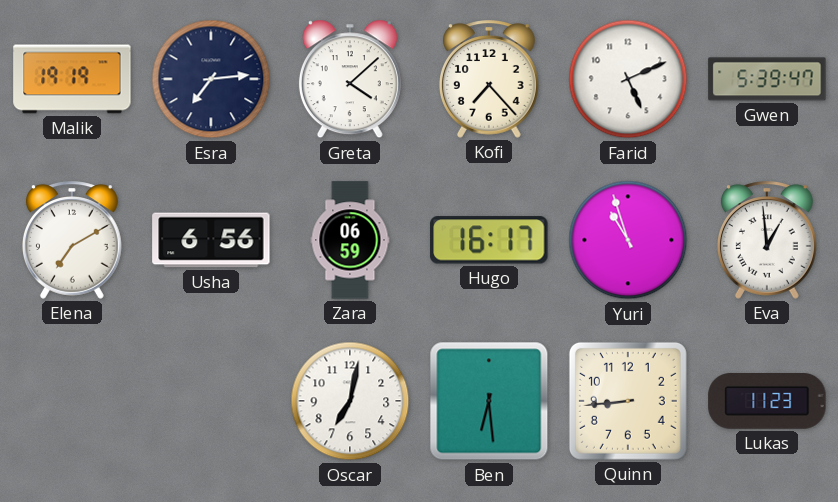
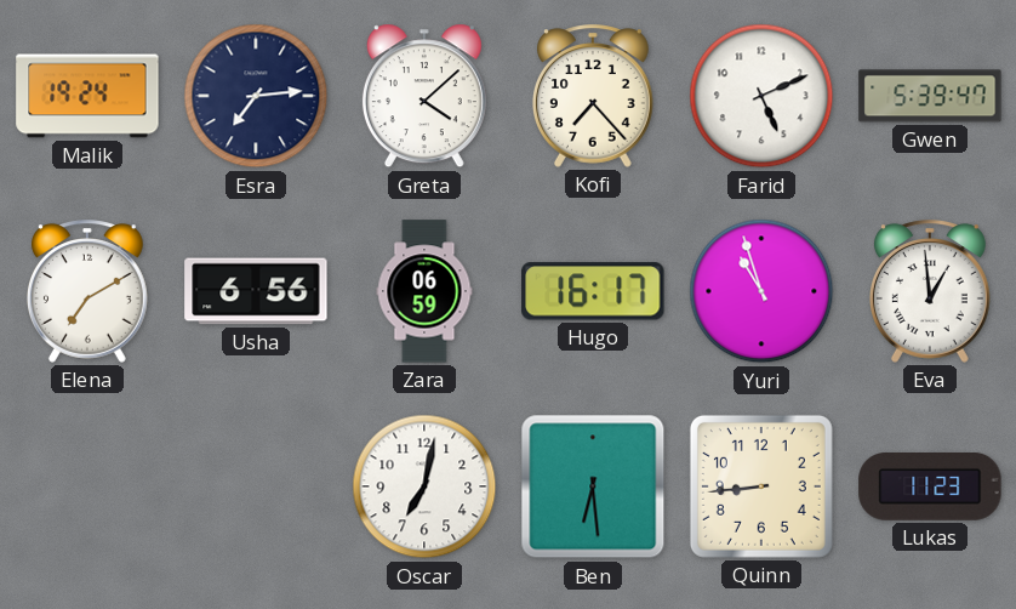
Malik: 19:19 -> 19:24 (87, 96)
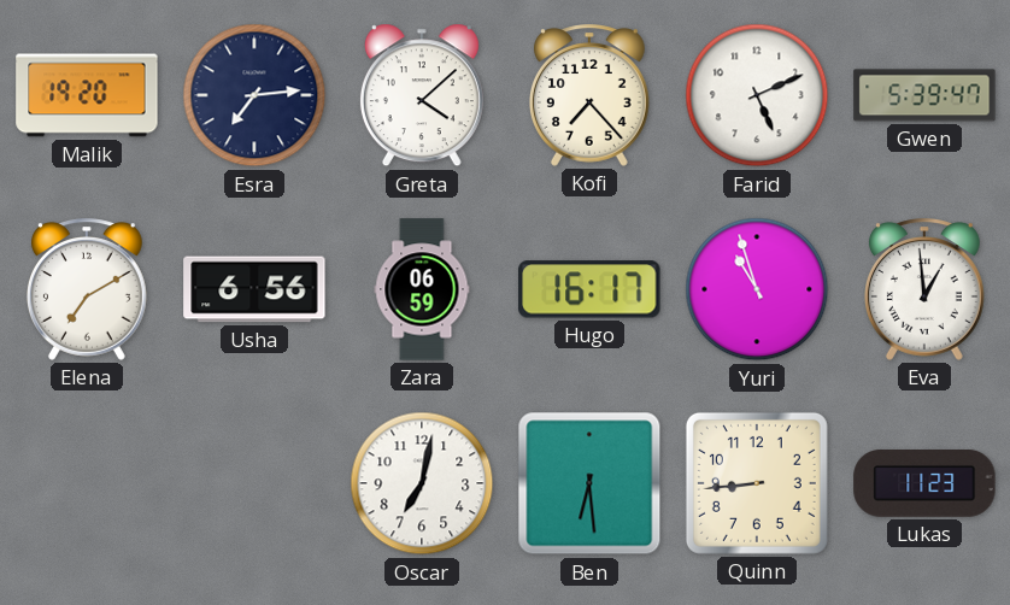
Malik: 19:24 -> 19:20 (87, 95)
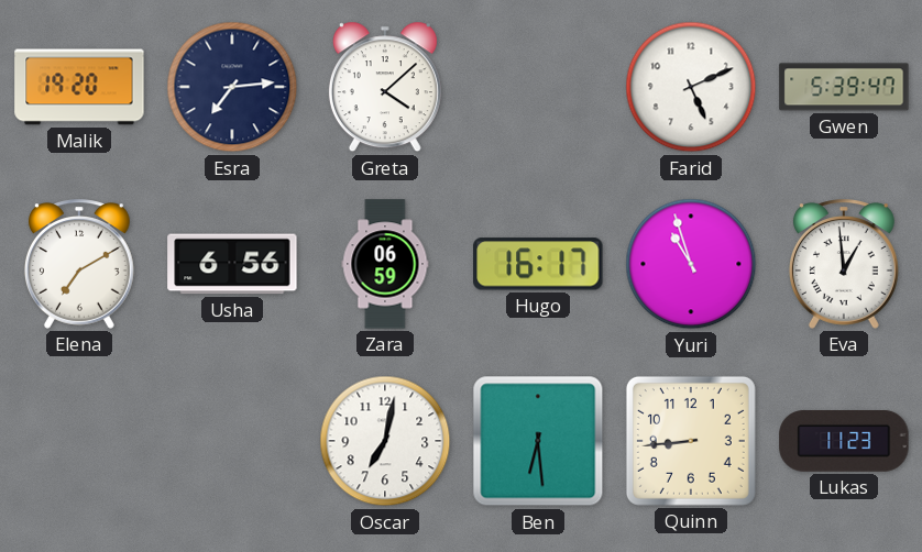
Kofi: 7:23 -> none (589, 95)
